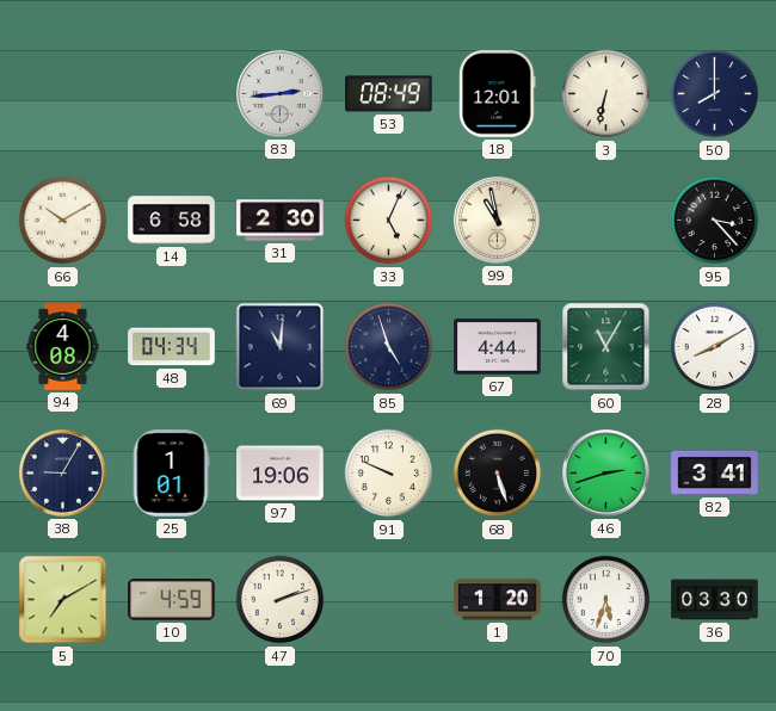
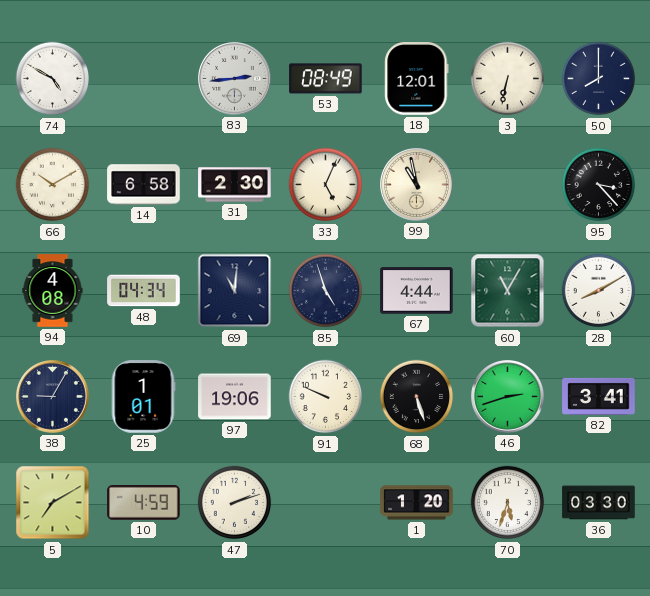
74: none -> 4:50 (53, 79)
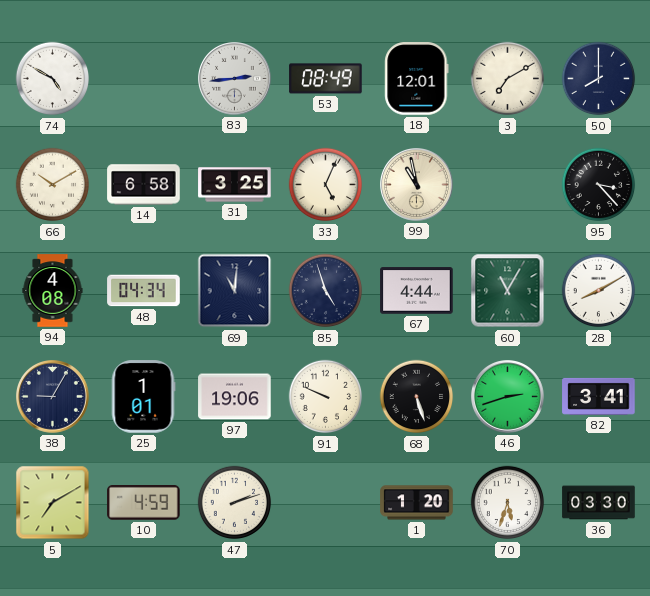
3: 6:32 -> 7:10 (508, 79)
31: 2:30 -> 3:25 (235, 185)
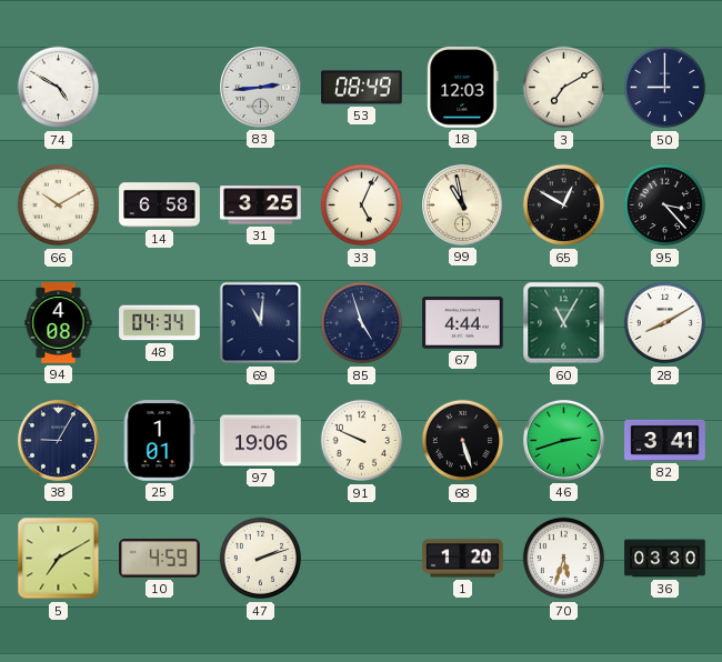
18: 12:01 -> 12:03 (463, 88)
50: 8:00 -> 9:00 (665, 88)
65: none -> 12:50 (564, 205)
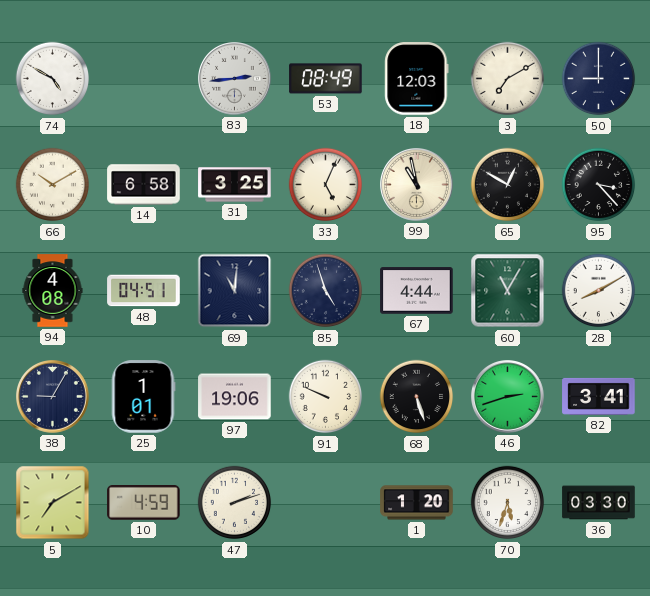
48: 04:34 -> 04:51 (144, 291)
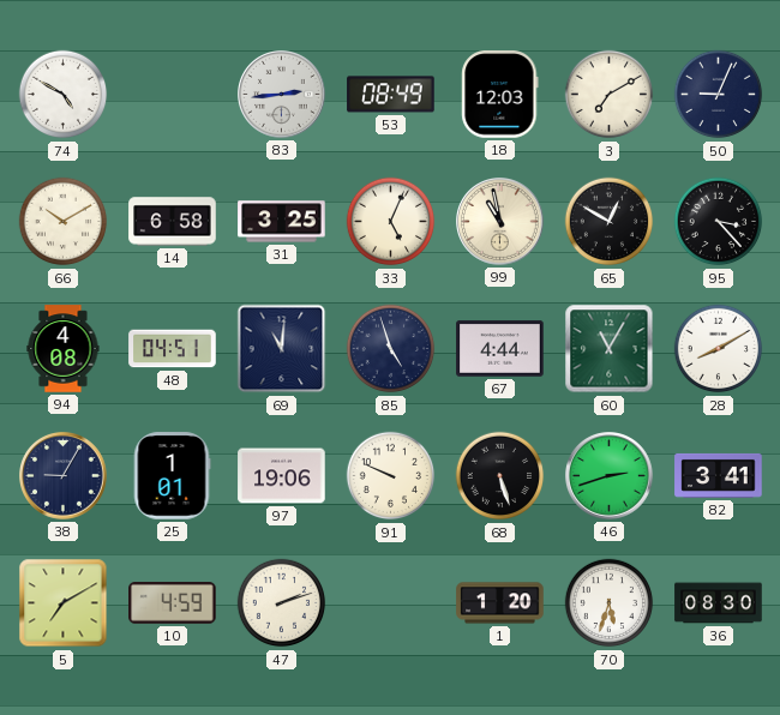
50: 9:00 -> 9:04 (719, 95)
36: 03:30 -> 08:30 (719, 603)
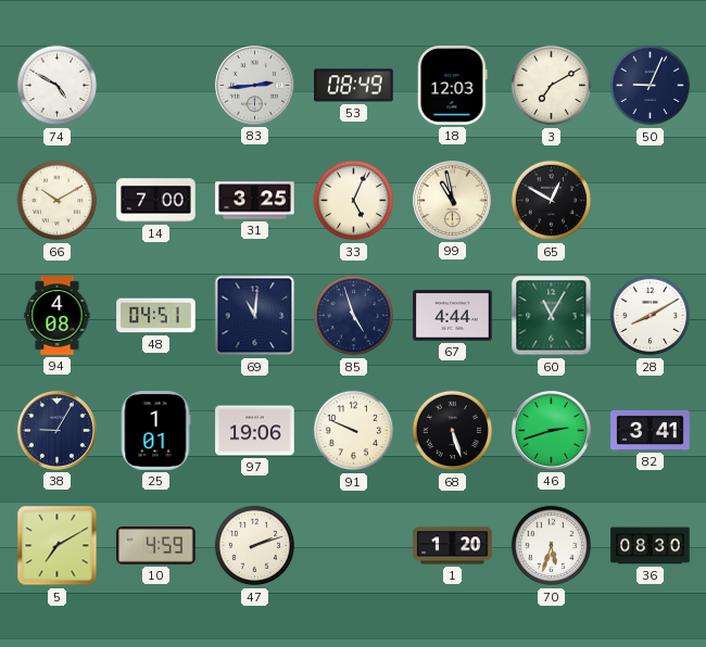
14: 6:58 -> 7:00 (156, 201)
95: 3:23 -> none (719, 222)
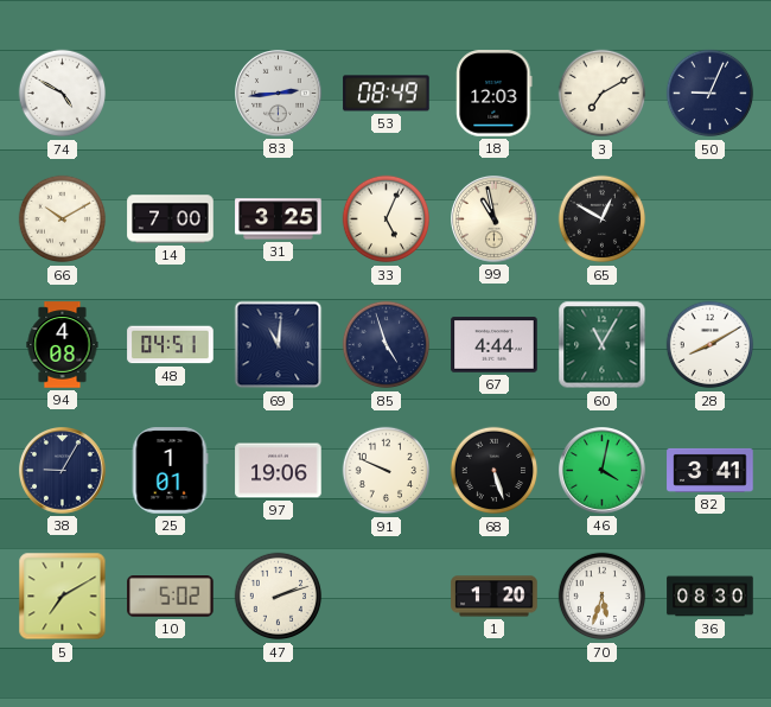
46: 2:42 -> 4:02 (603, 471)
10: 4:59 -> 5:02 (171, 597)
